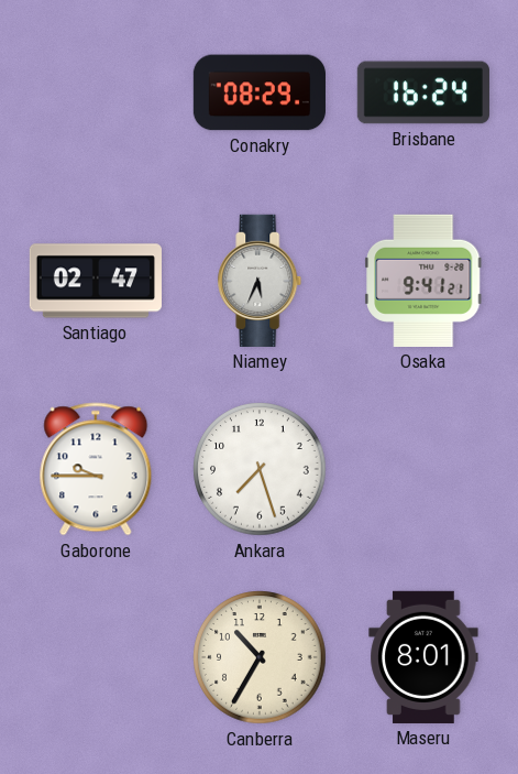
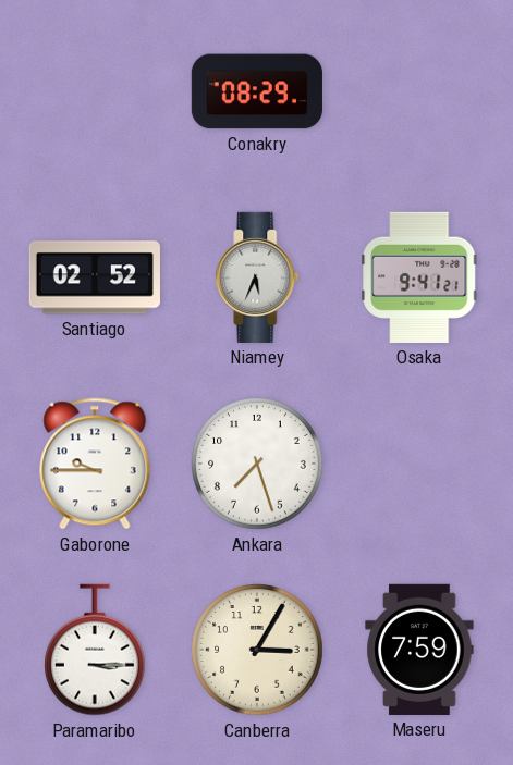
Brisbane: 16:24 -> none (423, 92)
Santiago: 02:47 -> 02:52 (95, 277)
Paramaribo: none -> 3:15 (96, 650)
Canberra: 10:35 -> 3:05 (257, 650)
Maseru: 8:01 -> 7:59 (419, 650)
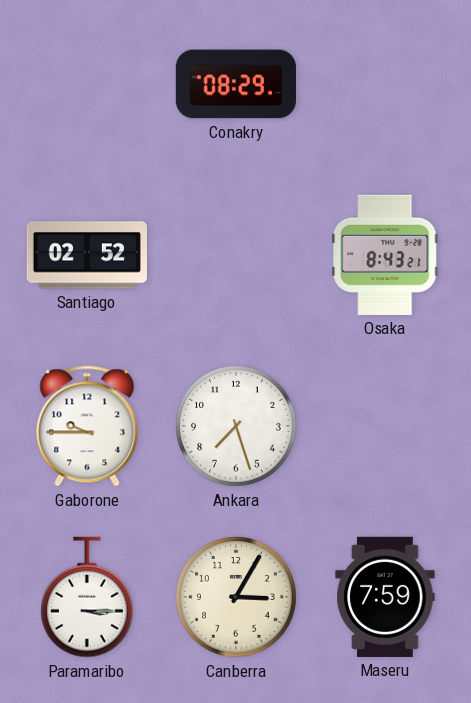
Niamey: 5:34 -> none (257, 277)
Osaka: 9:41 -> 8:43 (385, 255)
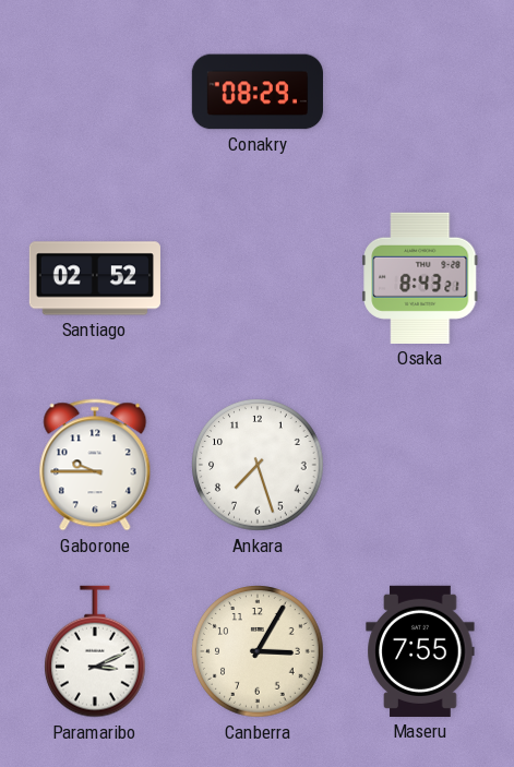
Paramaribo: 3:15 -> 3:11 (96, 651)
Maseru: 7:59 -> 7:55 (420, 651)
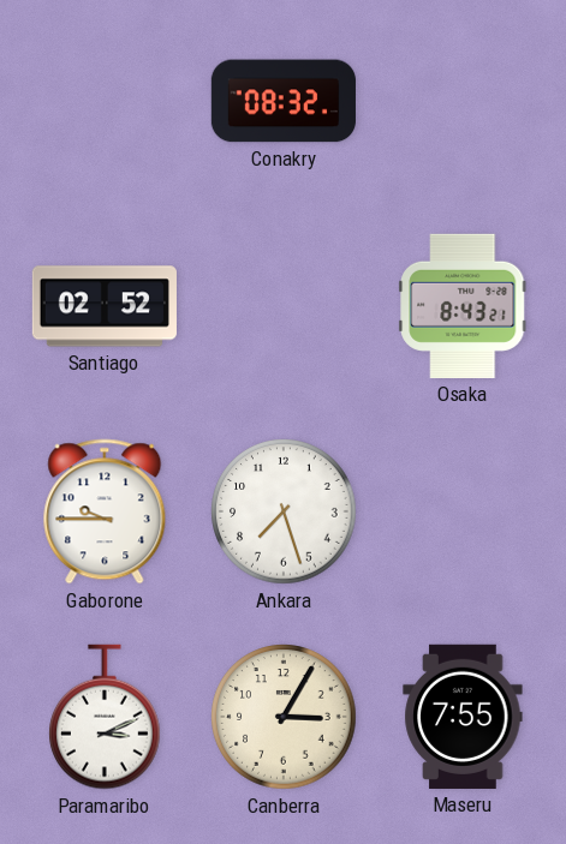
Conakry: 08:29 -> 08:32 (284, 101)
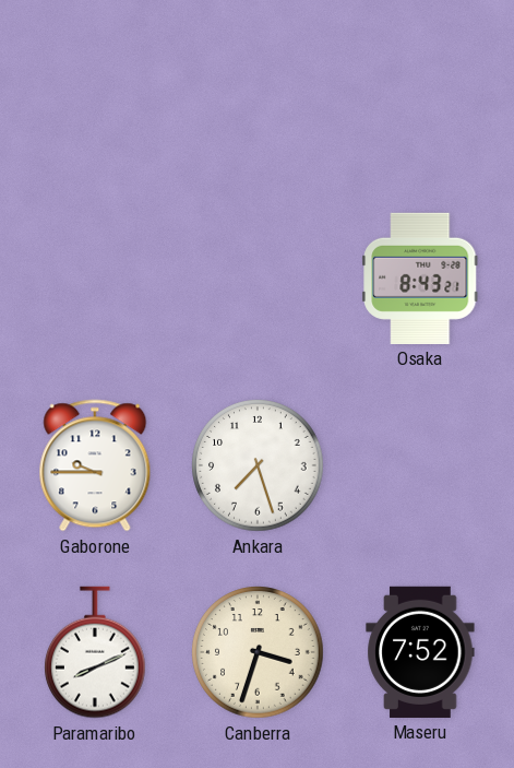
Conakry: 08:32 -> none (284, 101)
Santiago: 02:52 -> none (105, 306)
Paramaribo: 3:11 -> 8:11 (96, 652)
Canberra: 3:05 -> 3:33 (258, 652)
Maseru: 7:55 -> 7:52 (420, 652)
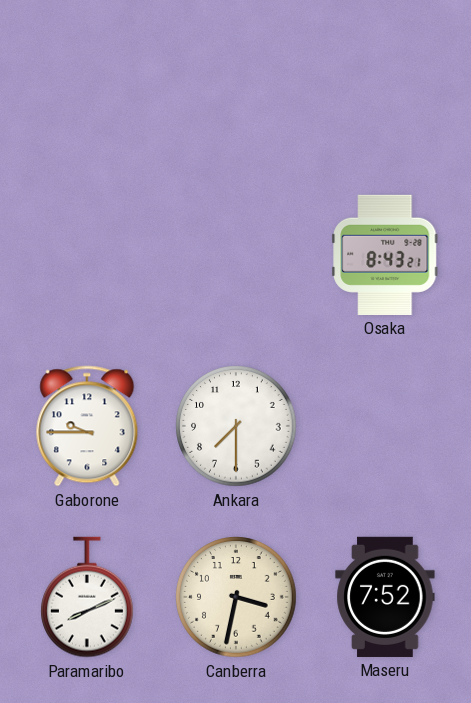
Ankara: 7:27 -> 7:30 (236, 426)
Canberra: 3:33 -> 3:32 (236, 597)
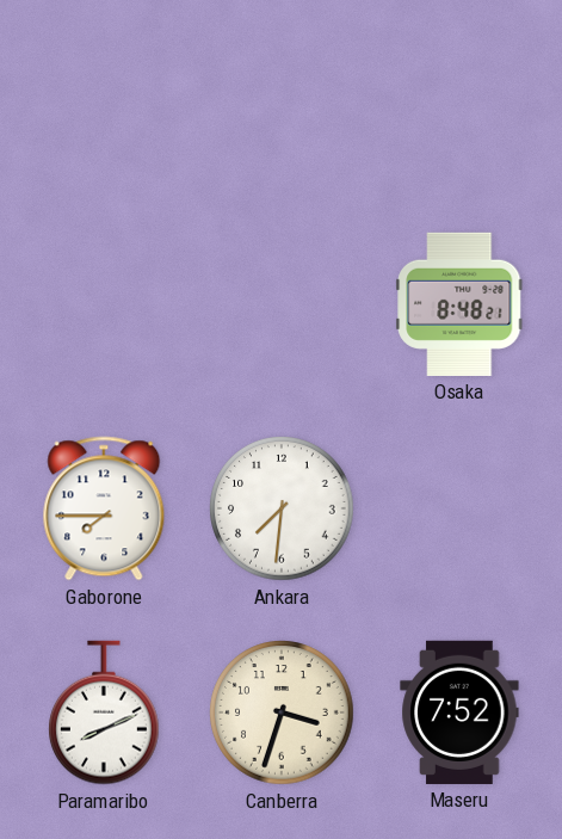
Osaka: 8:43 -> 8:48 (459, 304)
Gaborone: 9:45 -> 7:45 (104, 508)
Ankara: 7:30 -> 7:31 (282, 508)
Canberra: 3:32 -> 3:33 (282, 712)
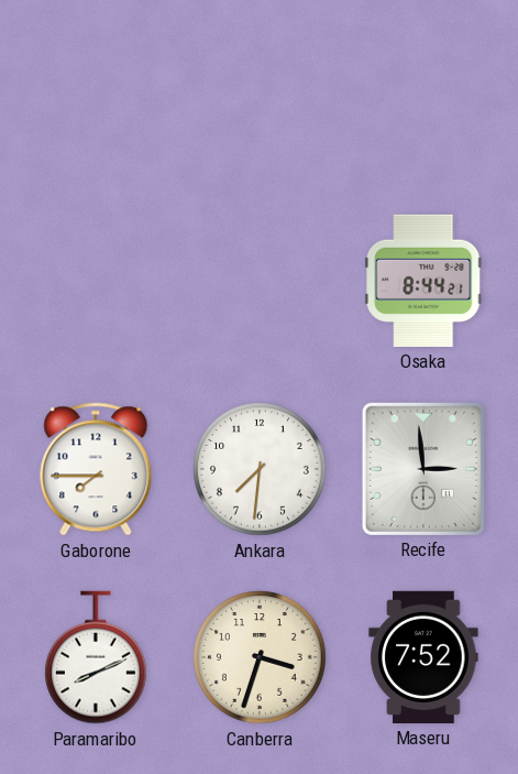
Osaka: 8:48 -> 8:44 (423, 281)
Recife: none -> 2:59 (423, 469)
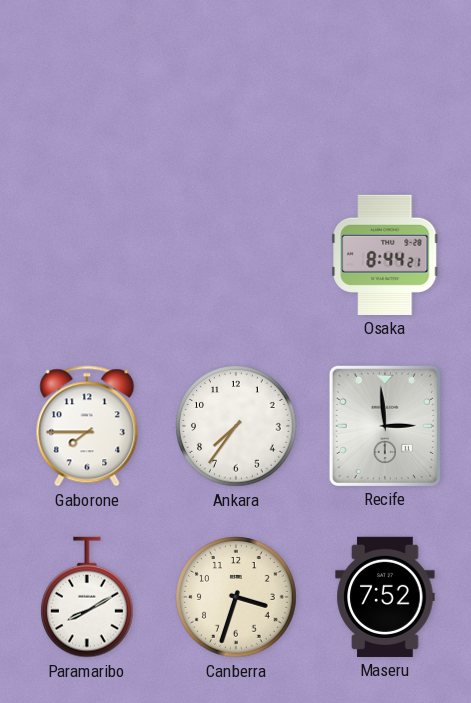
Ankara: 7:31 -> 7:36 (236, 426)
Paramaribo: 8:11 -> 8:10 (88, 597)
